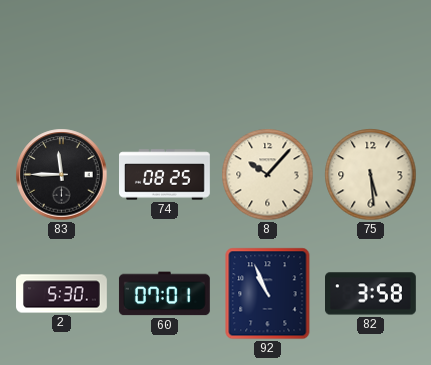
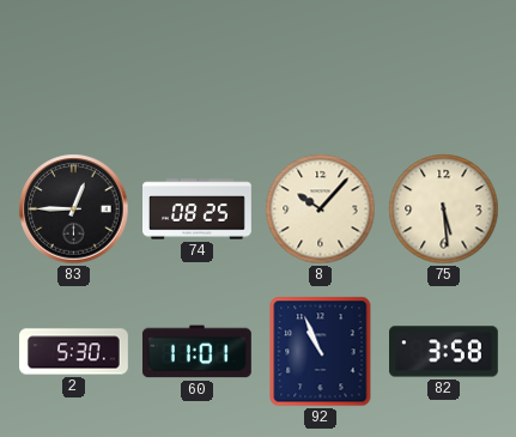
83: 11:45 -> 12:45 (74, 210)
60: 07:01 -> 11:01 (196, 352)
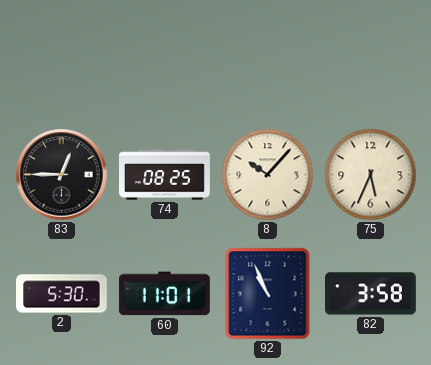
75: 5:29 -> 5:34 (371, 175)
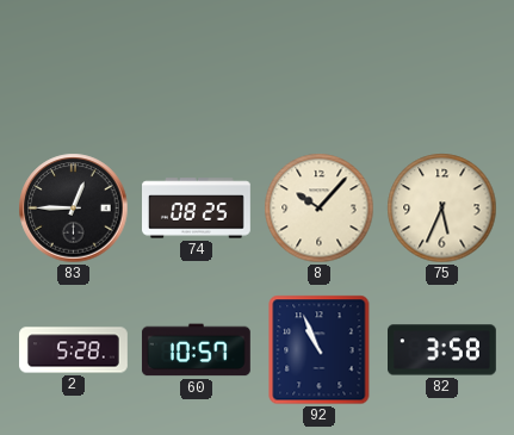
2: 5:30 -> 5:28 (74, 350)
60: 11:01 -> 10:57 (196, 350)
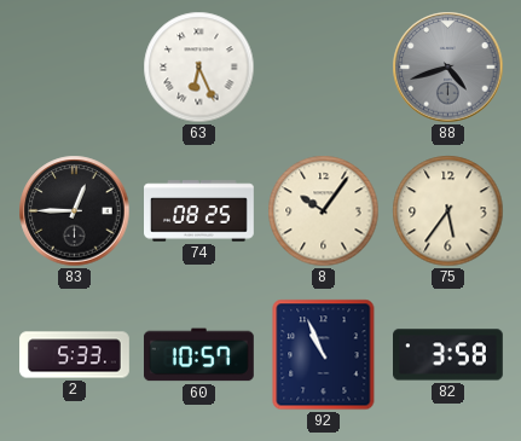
63: none -> 6:26 (199, 68)
88: none -> 4:42 (448, 68)
8: 10:07 -> 10:06 (324, 211)
75: 5:34 -> 5:36 (448, 211)
2: 5:28 -> 5:33 (75, 355)
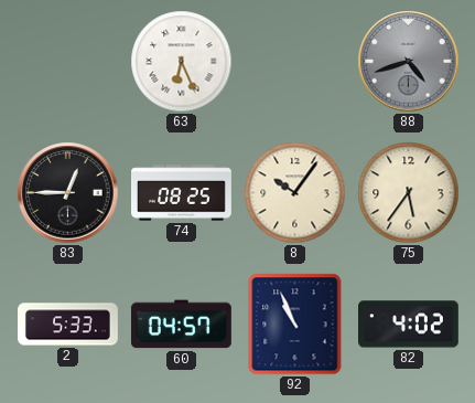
60: 10:57 -> 04:57 (181, 325)
82: 3:58 -> 4:02 (409, 325)
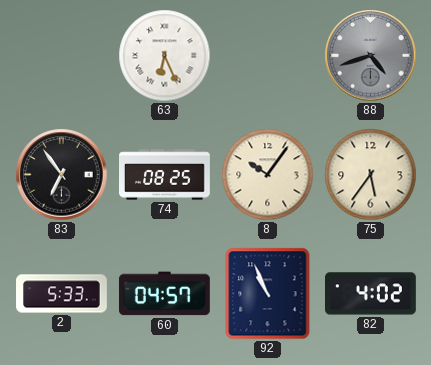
83: 12:45 -> 6:54 (62, 175)
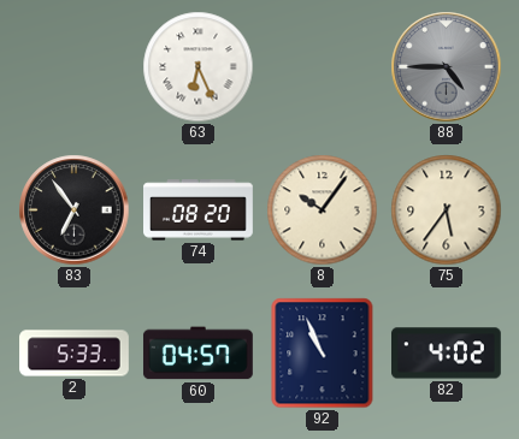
88: 4:42 -> 4:45 (447, 67)
74: 08:25 -> 08:20 (199, 210)
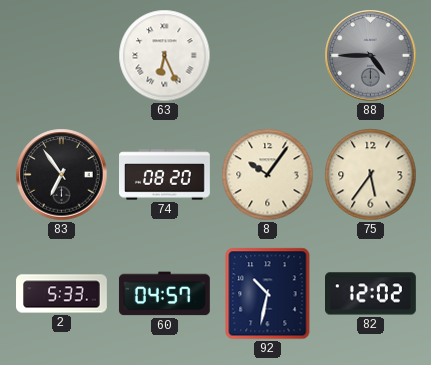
92: 10:56 -> 10:32 (268, 294)
82: 4:02 -> 12:02 (371, 294)
